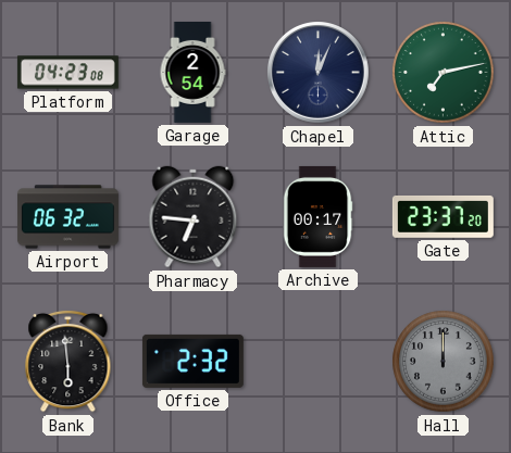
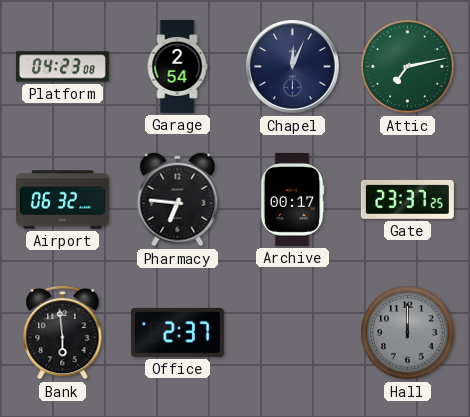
Gate: 23:37:20 -> 23:37:25 (407, 199)
Office: 2:32 -> 2:37 (177, 332)
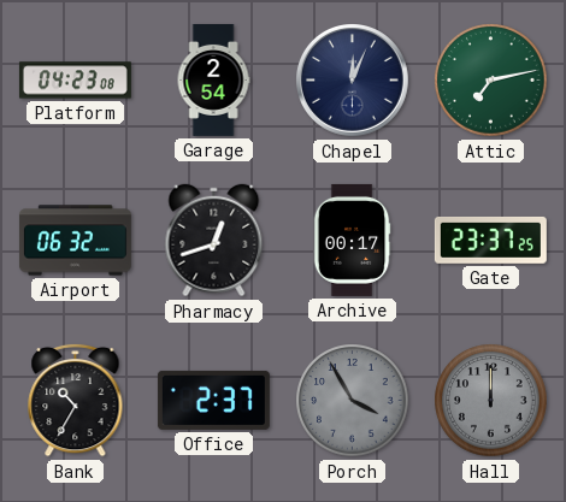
Pharmacy: 6:46 -> 12:42 (214, 241)
Bank: 5:59 -> 10:35 (76, 400)
Porch: none -> 3:55 (353, 401)
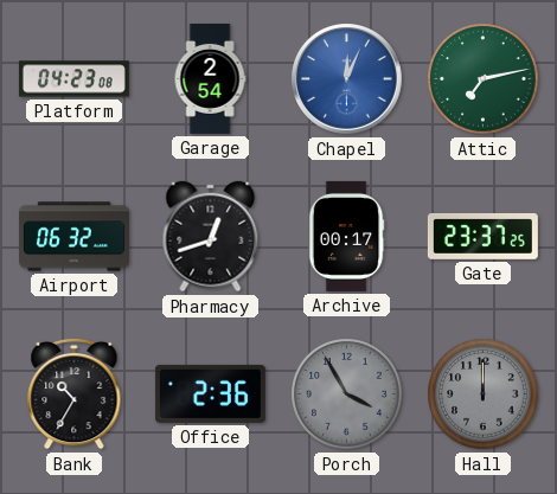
Chapel dial: navy -> blue (347, 79)
Office: 2:37 -> 2:36 (210, 393)
